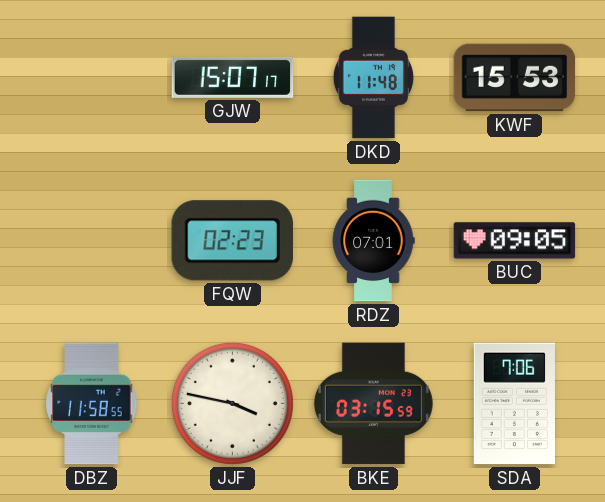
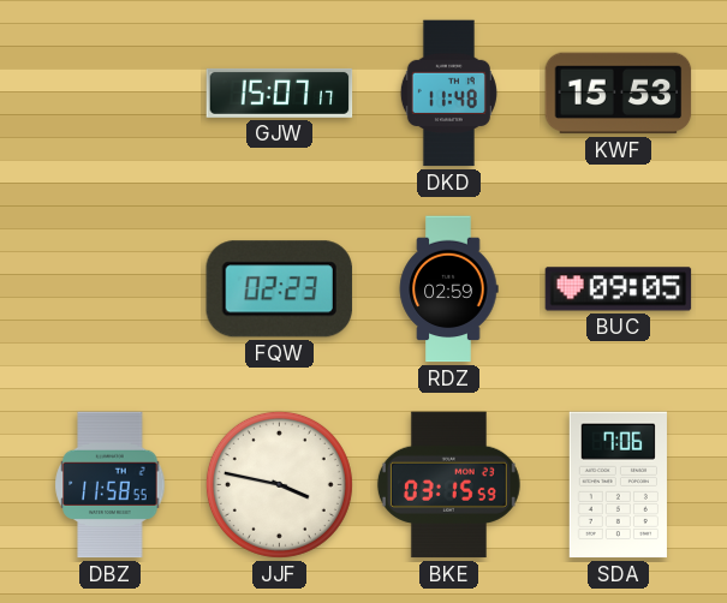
RDZ: 07:01 -> 02:59 (448, 289)
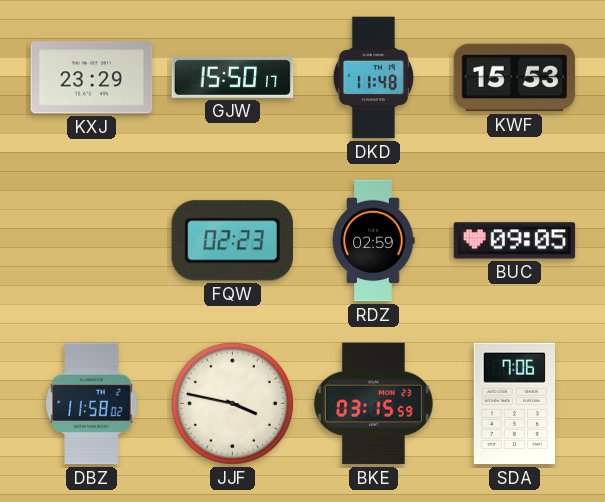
KXJ: none -> 23:29 (92, 78)
GJW: 15:07 -> 15:50 (233, 77)
DBZ: 11:58:55 -> 11:58:02 (92, 404)
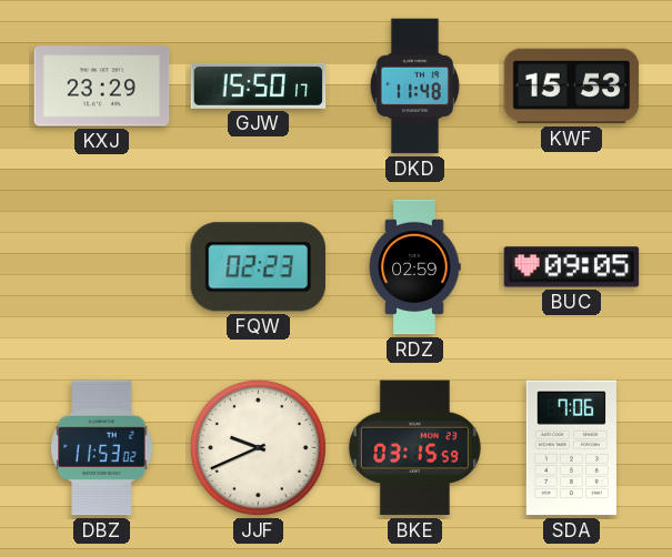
DBZ: 11:58 -> 11:53 (102, 448)
JJF: 3:47 -> 9:41 (258, 447)
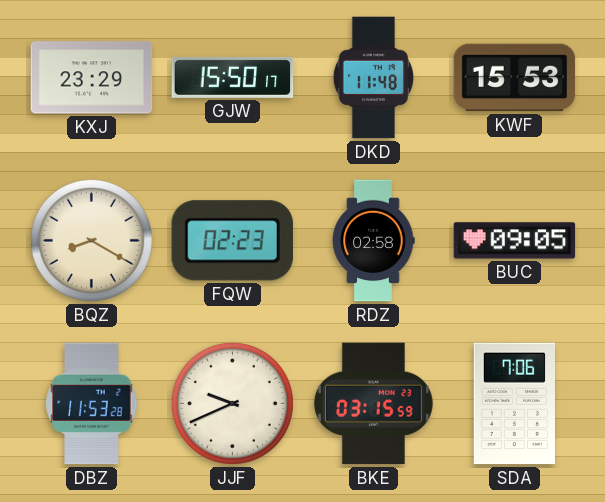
BQZ: none -> 8:20 (91, 240)
RDZ: 02:59 -> 02:58 (373, 241)
DBZ: 11:53:02 -> 11:53:28 (92, 404)
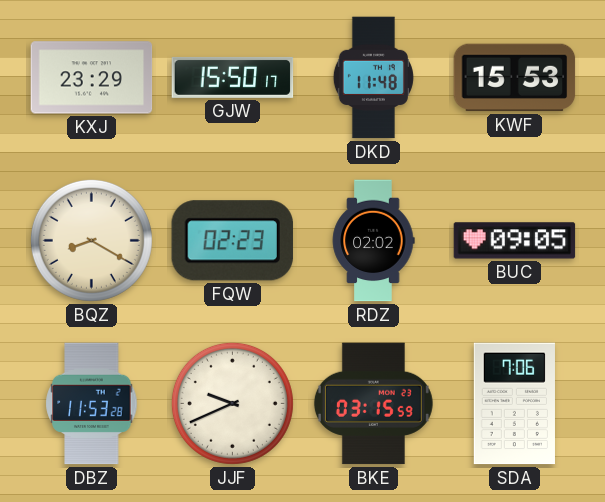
RDZ: 02:58 -> 02:02 (373, 241)
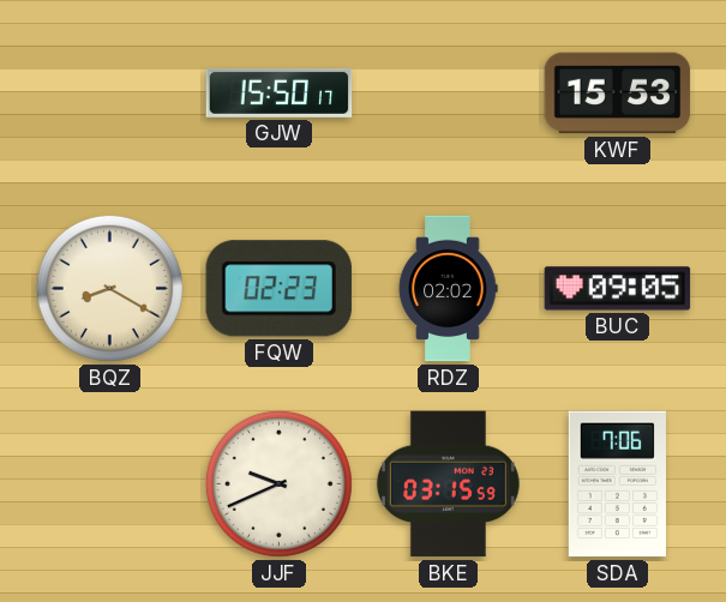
KXJ: 23:29 -> none (92, 78)
DKD: 11:48 -> none (373, 78)
DBZ: 11:53 -> none (92, 404)
